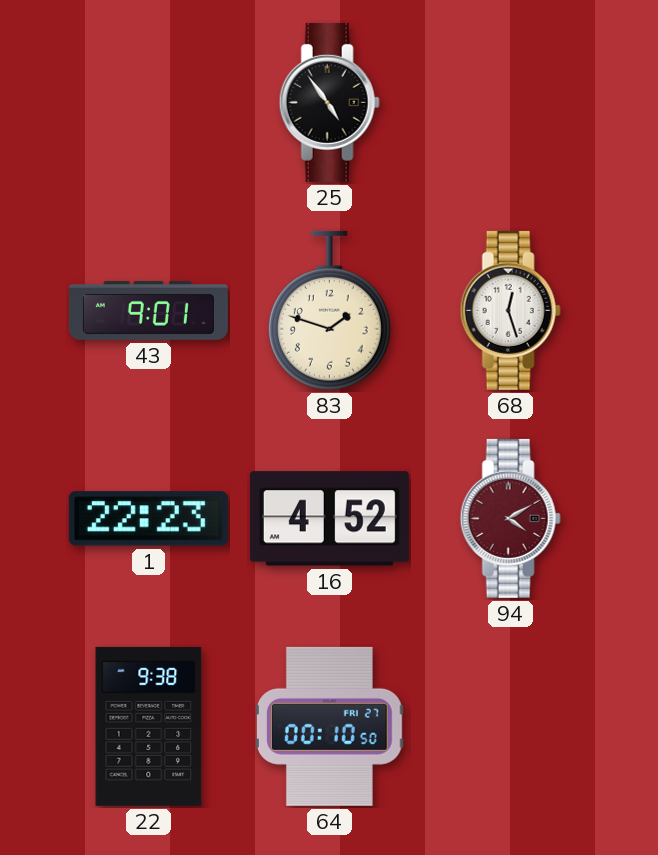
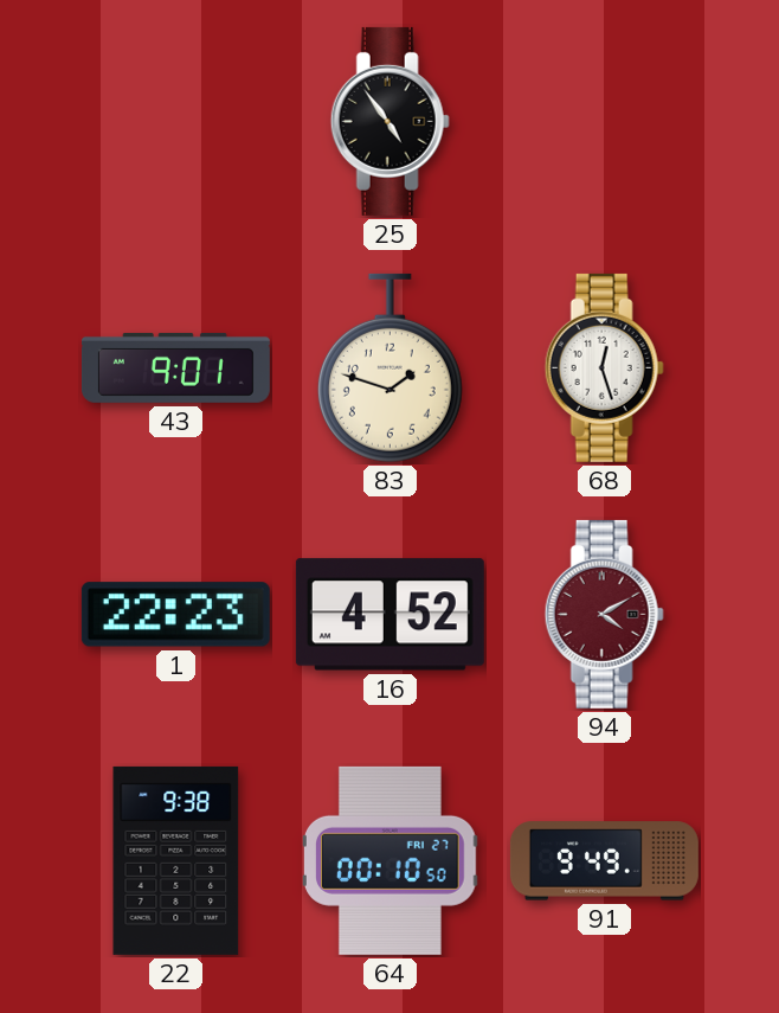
91: none -> 9:49 (604, 861)
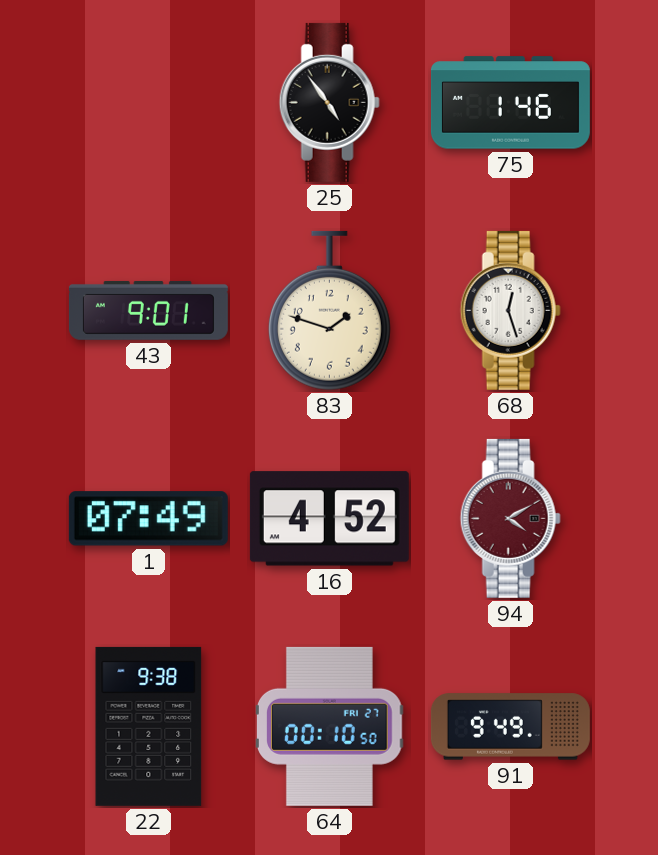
75: none -> 1:46 (510, 103)
1: 22:23 -> 07:49 (148, 519)
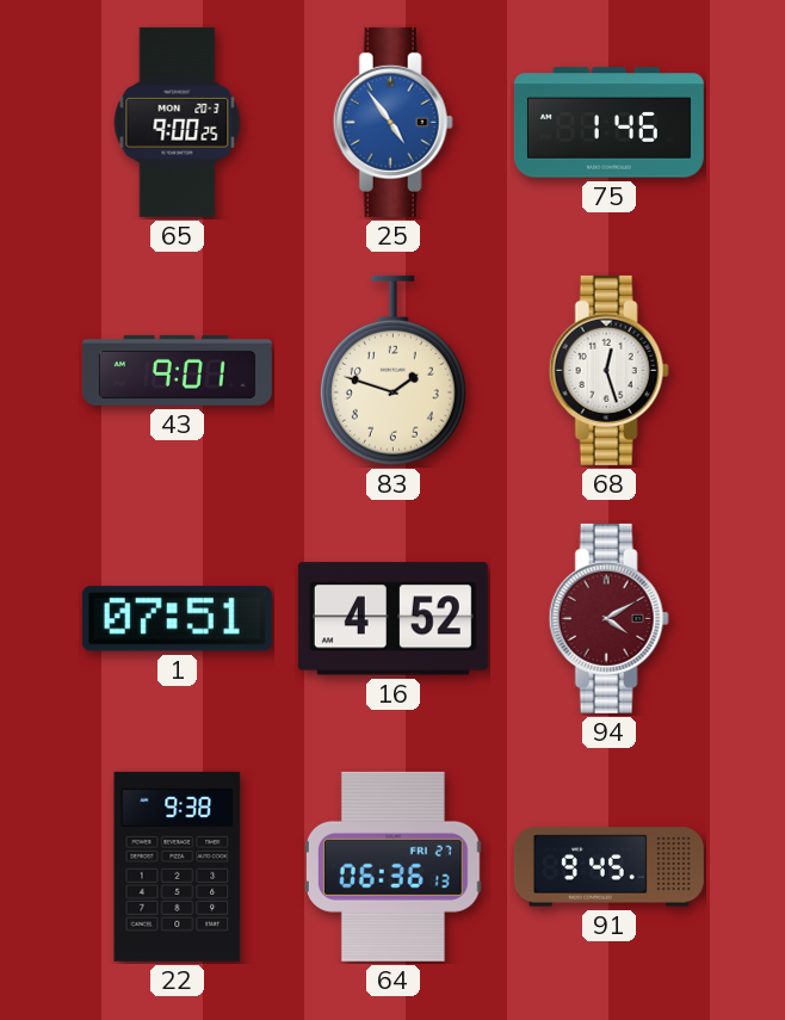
65: none -> 9:00 (178, 122)
25 dial: black -> blue (392, 122)
1: 07:49 -> 07:51 (177, 619)
64: 00:10 -> 06:36 (394, 866)
91: 9:49 -> 9:45 (608, 867)
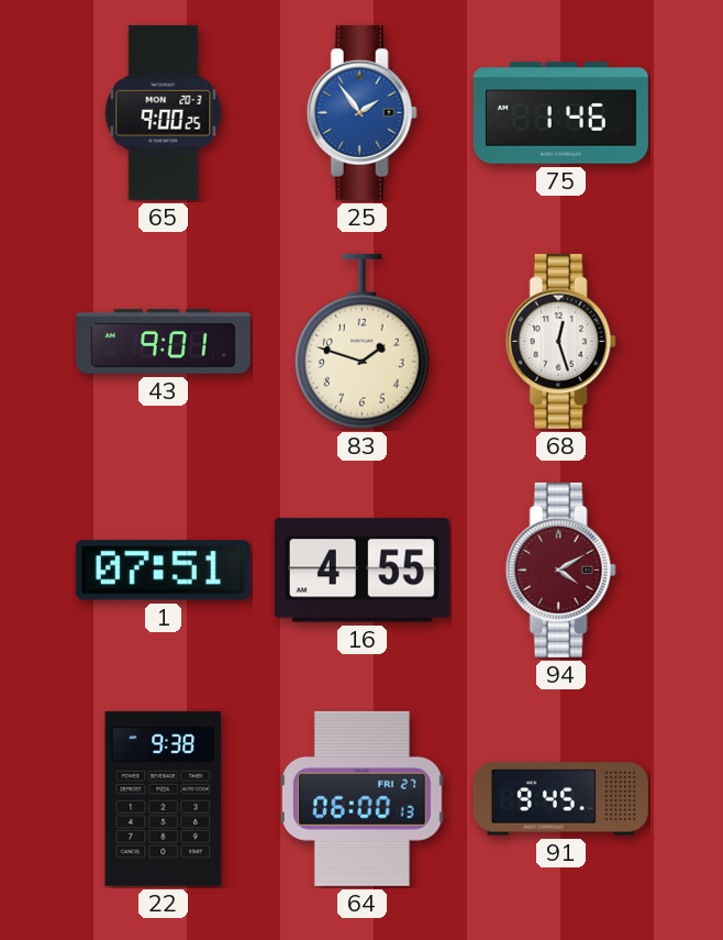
25: 4:54 -> 1:54 (361, 112)
16: 4:52 -> 4:55 (361, 571)
64: 06:36 -> 06:00 (363, 798)
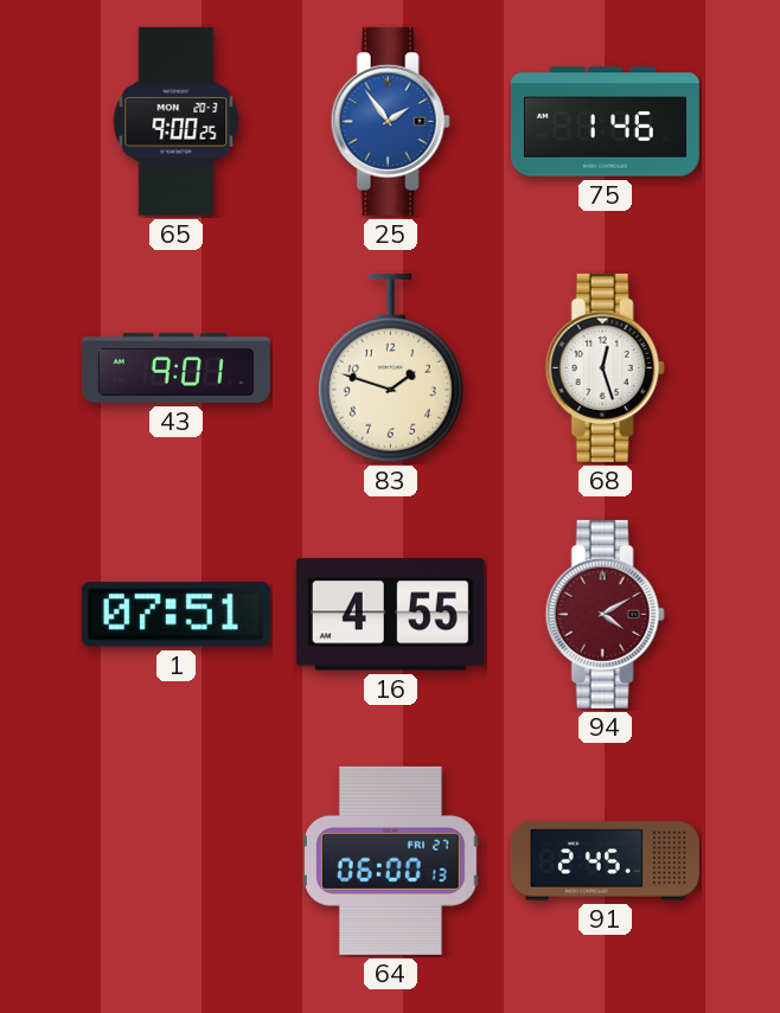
22: 9:38 -> none (164, 798)
91: 9:45 -> 2:45 (605, 861)
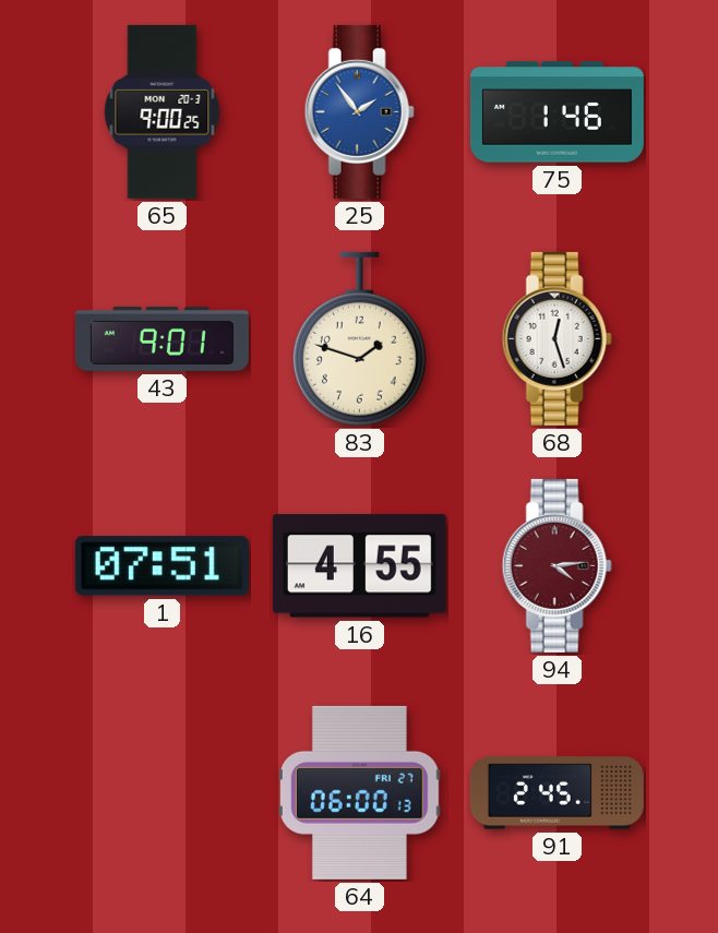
94: 4:10 -> 4:14 (557, 565)
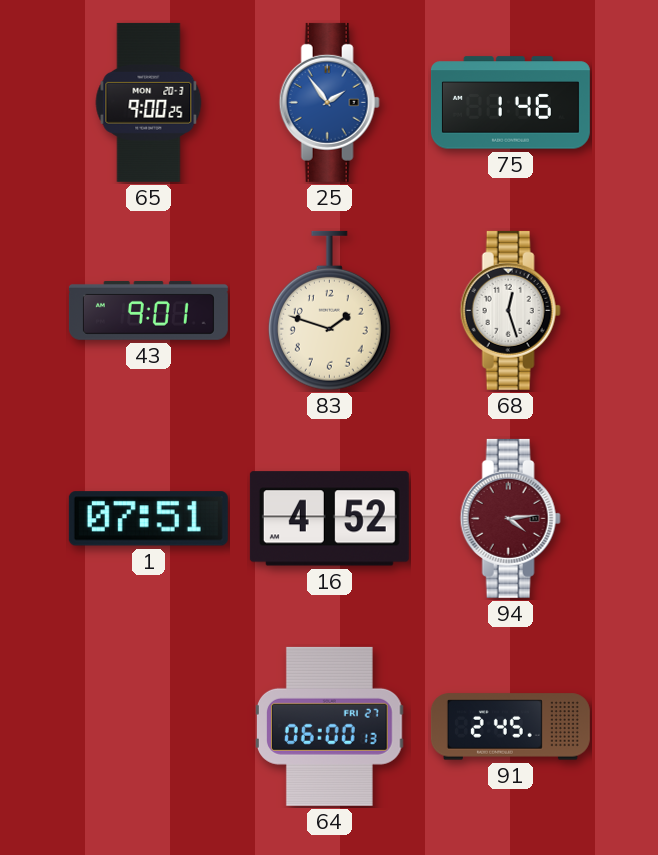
16: 4:55 -> 4:52 (329, 519)
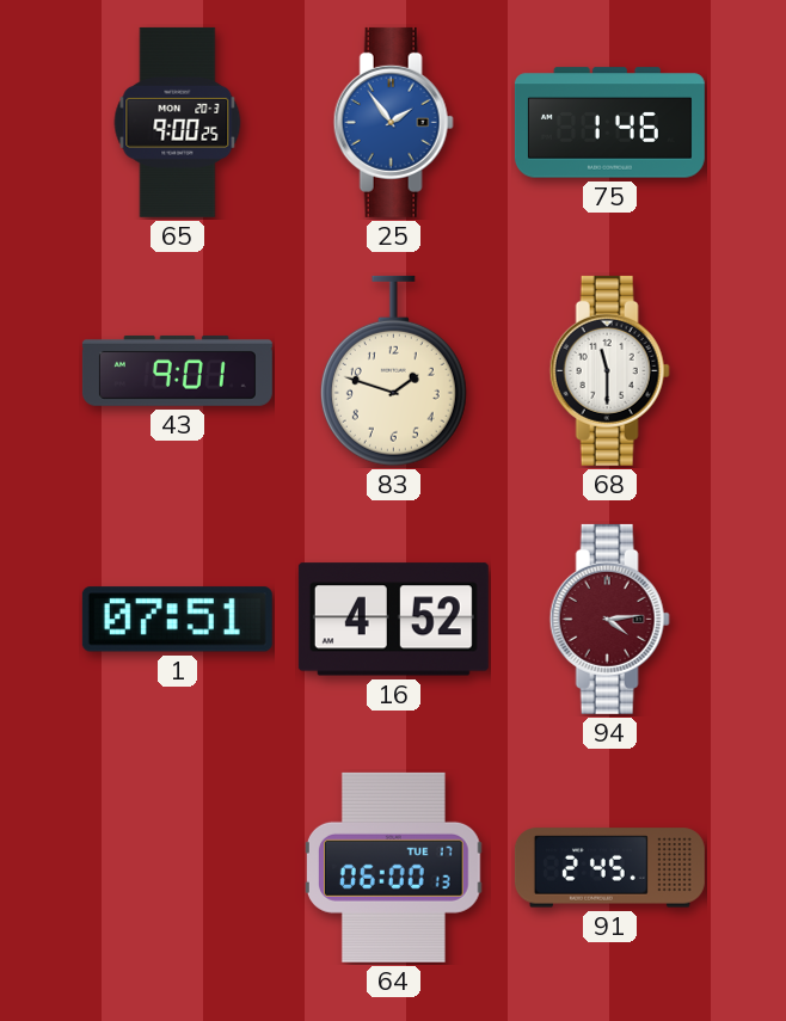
68: 12:27 -> 11:30 (609, 370)
64 date: FRI 27 -> TUE 17 (394, 867)
